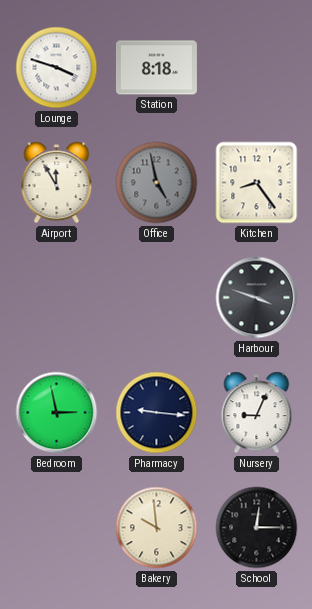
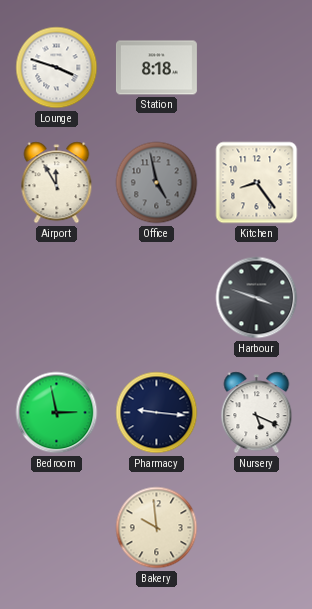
Nursery: 9:04 -> 5:19 (257, 413)
School: 12:15 -> none (257, 528)
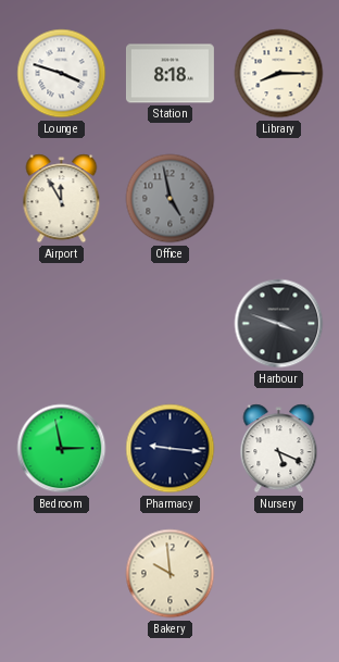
Library: none -> 8:15 (279, 74)
Kitchen: 8:24 -> none (257, 183)
